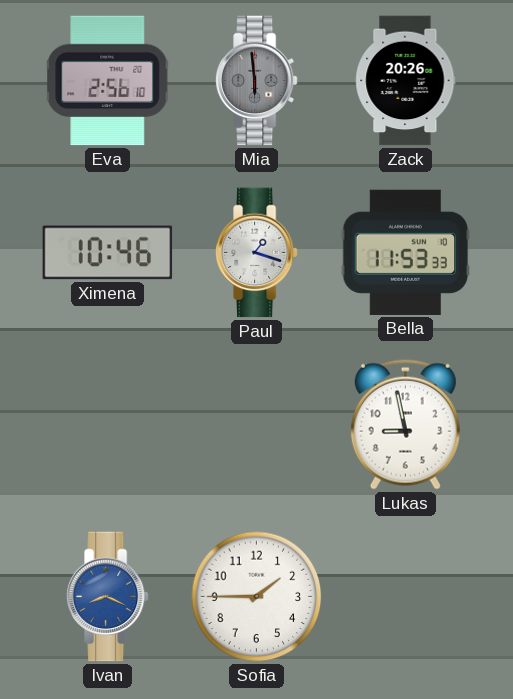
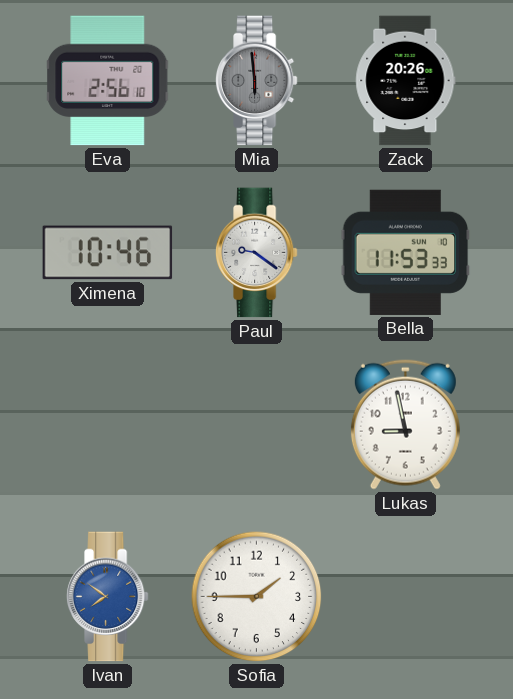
Paul: 1:18 -> 9:21 (256, 253)
Ivan: 8:19 -> 7:51 (107, 597)
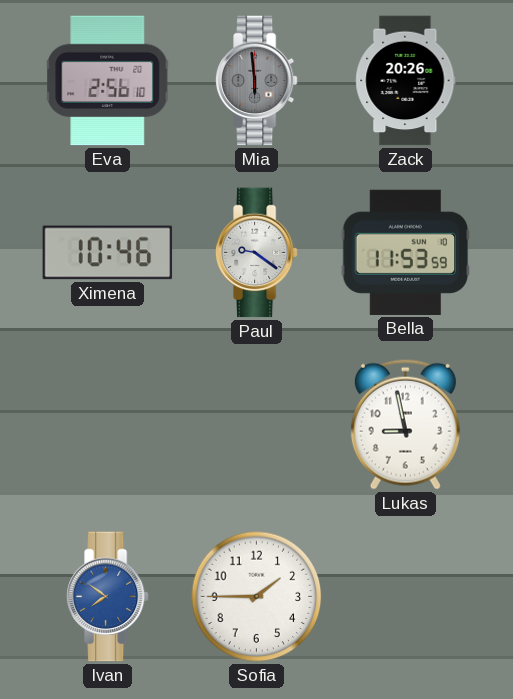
Bella: 11:53:33 -> 11:53:59 (406, 252)
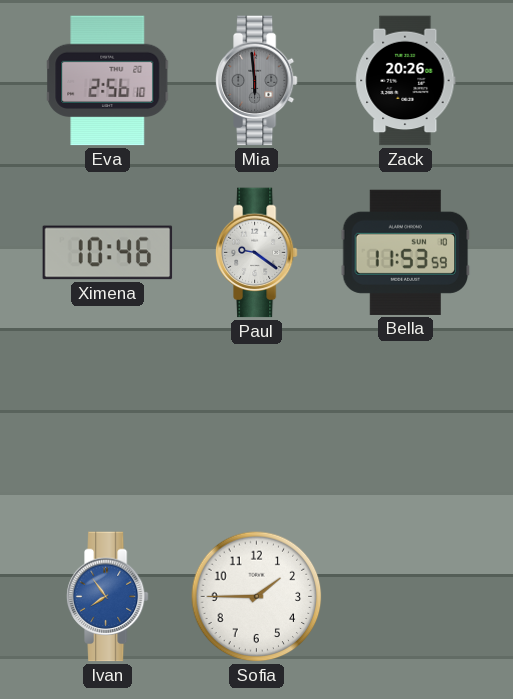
Lukas: 8:58 -> none (405, 424)
Ivan: 7:51 -> 7:54 (107, 597)
